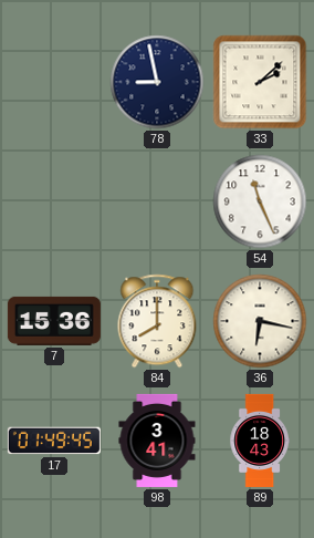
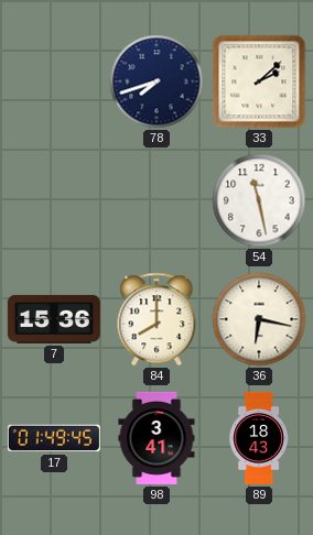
78: 8:58 -> 7:42 (156, 81)
54: 11:26 -> 11:28 (259, 200)
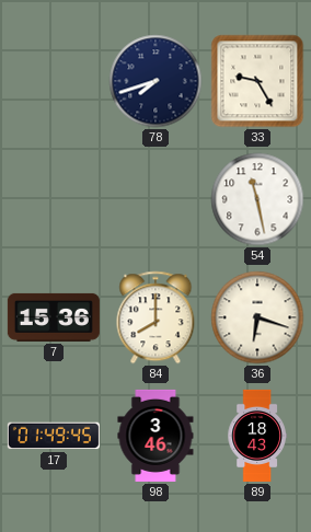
33: 2:08 -> 9:25 (257, 81)
36: 6:17 -> 6:18 (257, 317)
98: 3:41 -> 3:46 (155, 436)
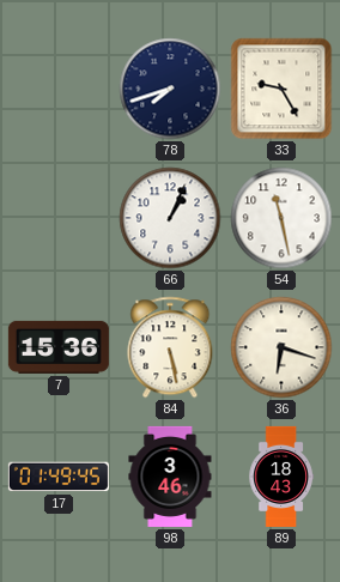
66: none -> 1:04 (170, 218)
84: 8:00 -> 5:28 (170, 347)
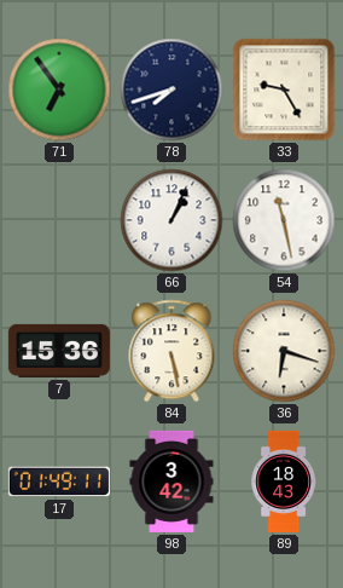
71: none -> 6:54 (59, 90)
17: 01:49:45 -> 01:49:11 (59, 482)
98: 3:46 -> 3:42 (171, 482)
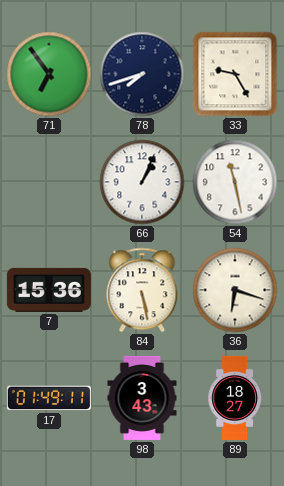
98: 3:42 -> 3:43 (142, 398)
89: 18:43 -> 18:27 (235, 398)
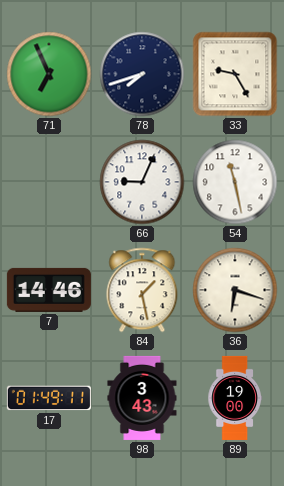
71: 6:54 -> 6:56 (49, 74)
66: 1:04 -> 9:04 (142, 182)
7: 15:36 -> 14:46 (49, 290)
84: 5:28 -> 1:28 (142, 290)
89: 18:27 -> 19:00 (235, 398)
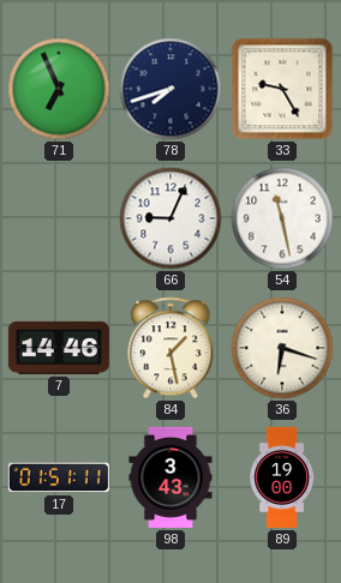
17: 01:49 -> 01:51 (59, 477)
